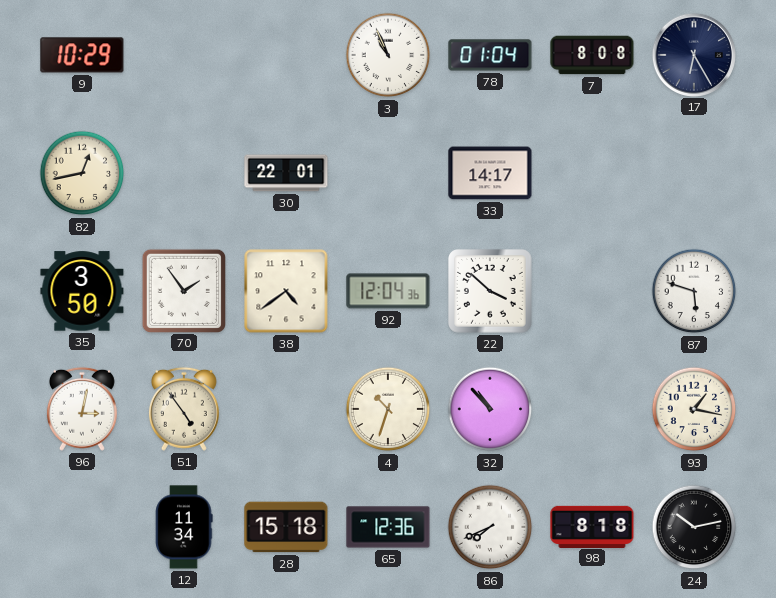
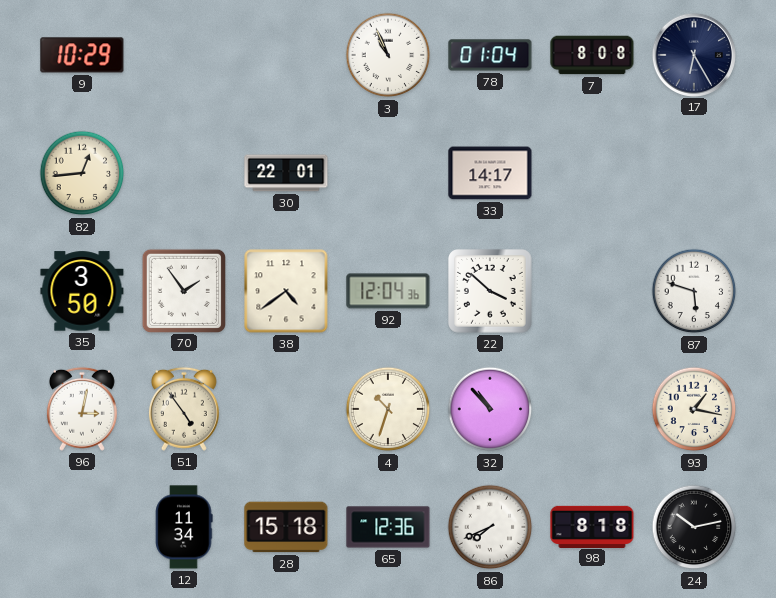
82: 12:43 -> 12:44 (82, 173)
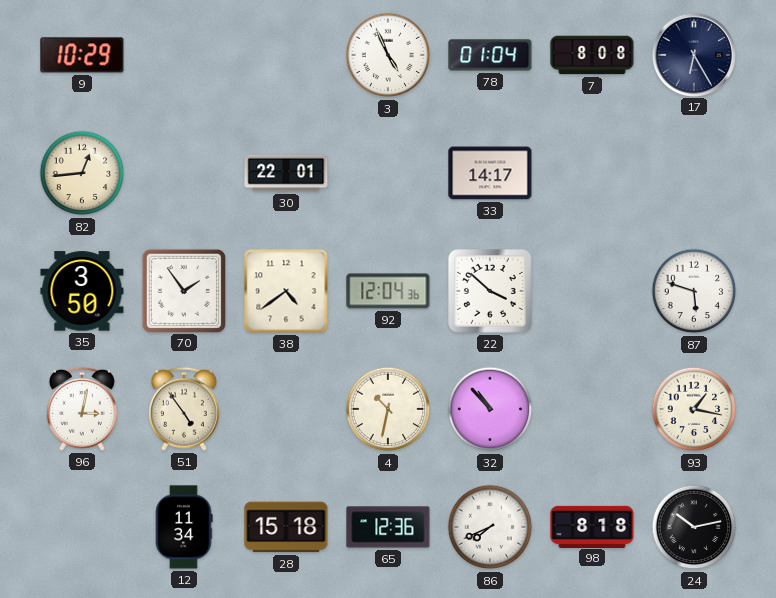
3: 10:56 -> 4:56 (388, 55)
4: 10:33 -> 10:32 (388, 409)
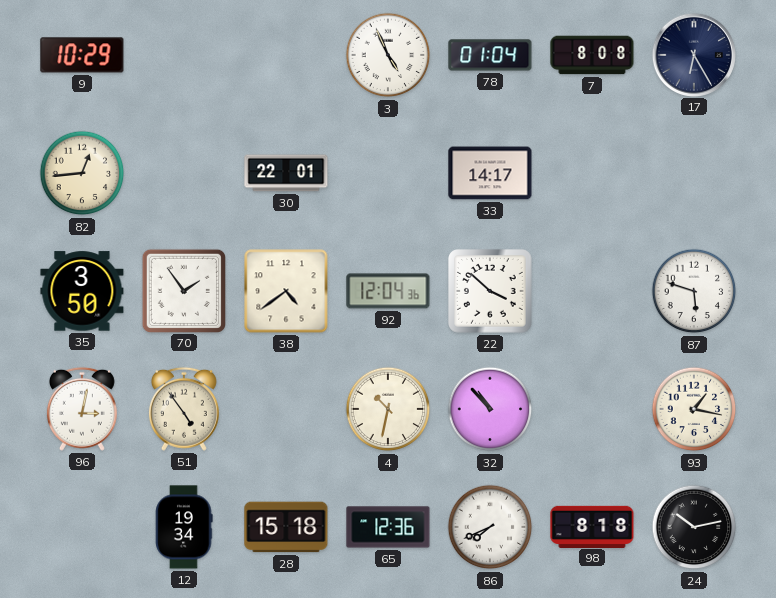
12: 11:34 -> 19:34 (184, 527)
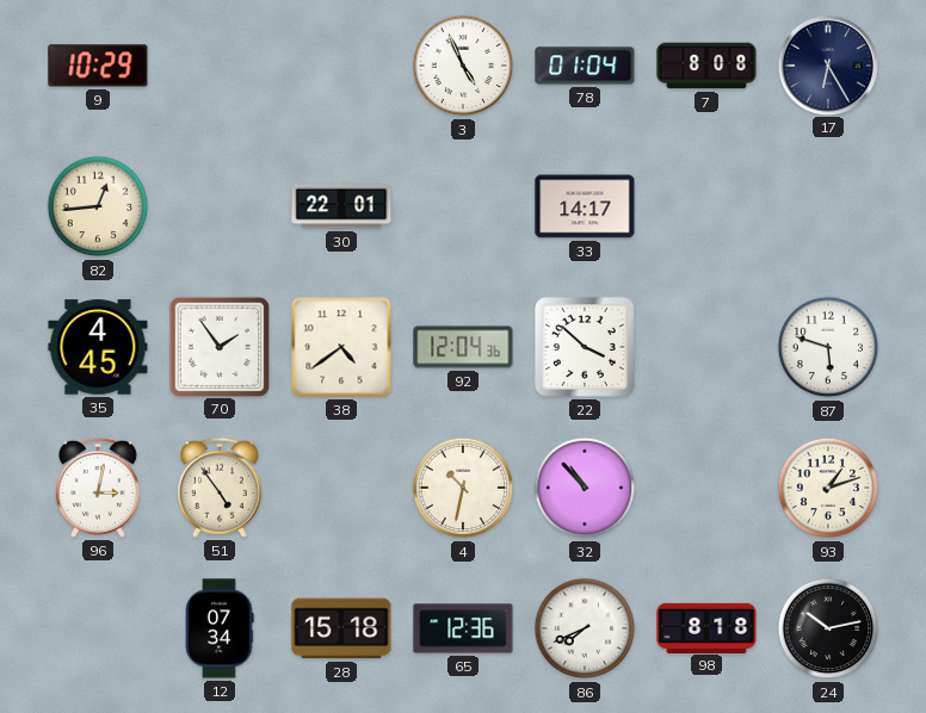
35: 3:50 -> 4:45 (98, 347)
93: 1:17 -> 1:12 (828, 488)
12: 19:34 -> 07:34 (220, 628)
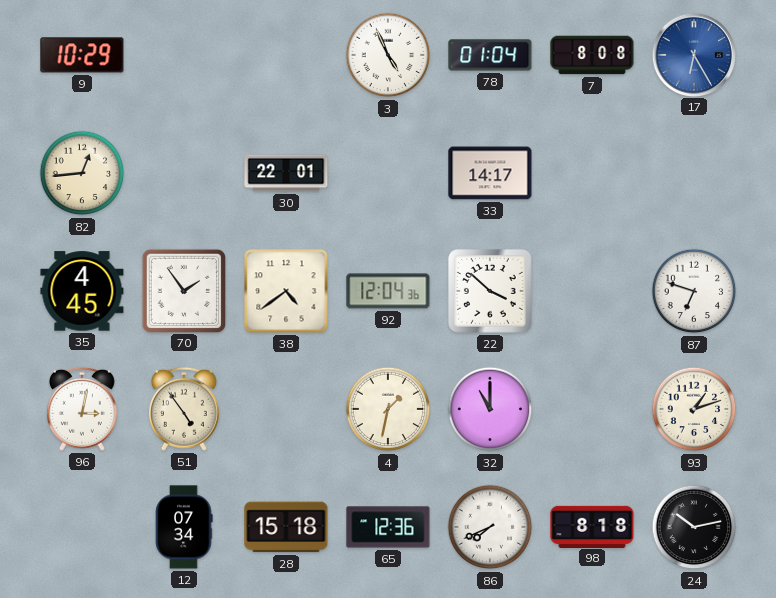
17 dial: navy -> blue (693, 54)
87: 5:48 -> 6:48 (694, 291)
4: 10:32 -> 1:32 (388, 409)
32: 10:53 -> 11:00 (490, 409)
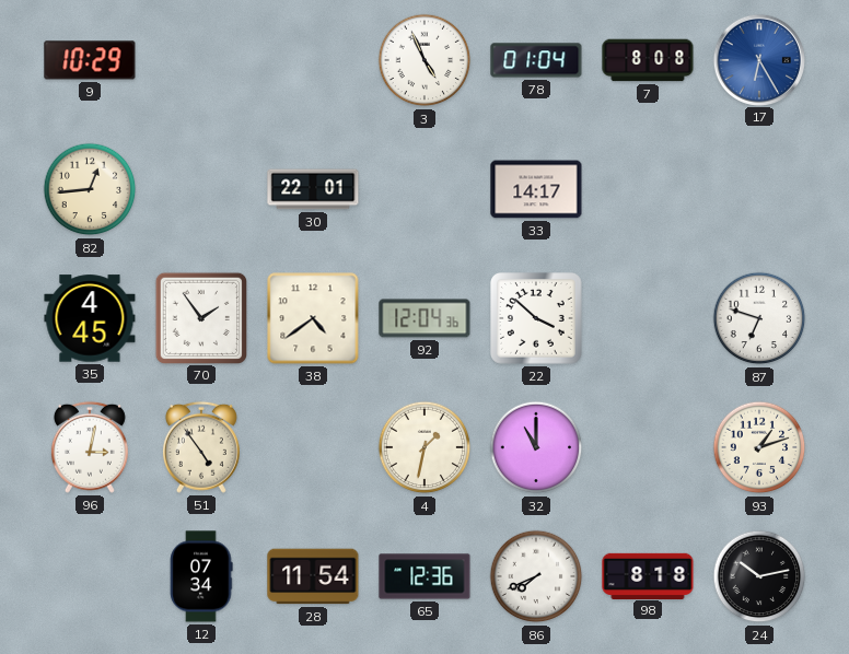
28: 15:18 -> 11:54 (313, 576)
